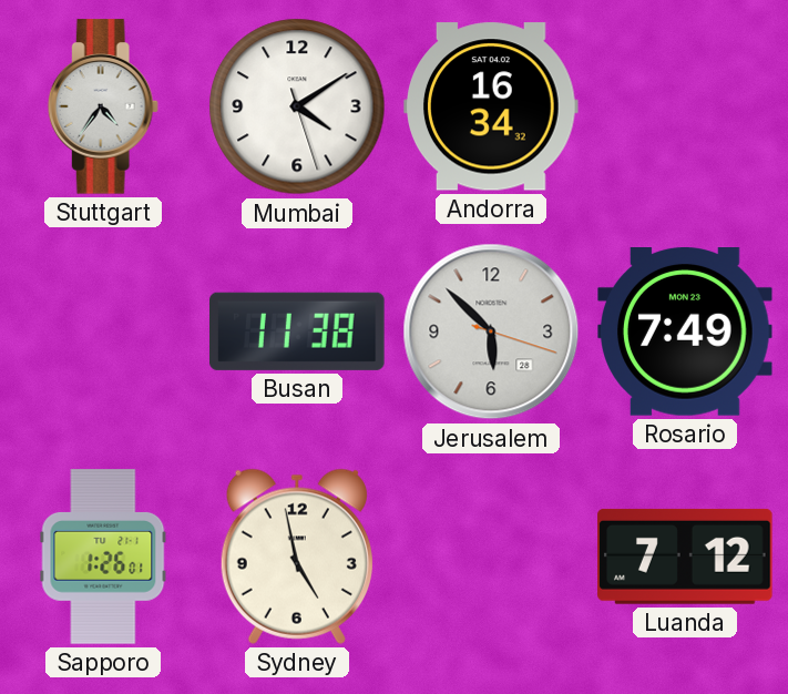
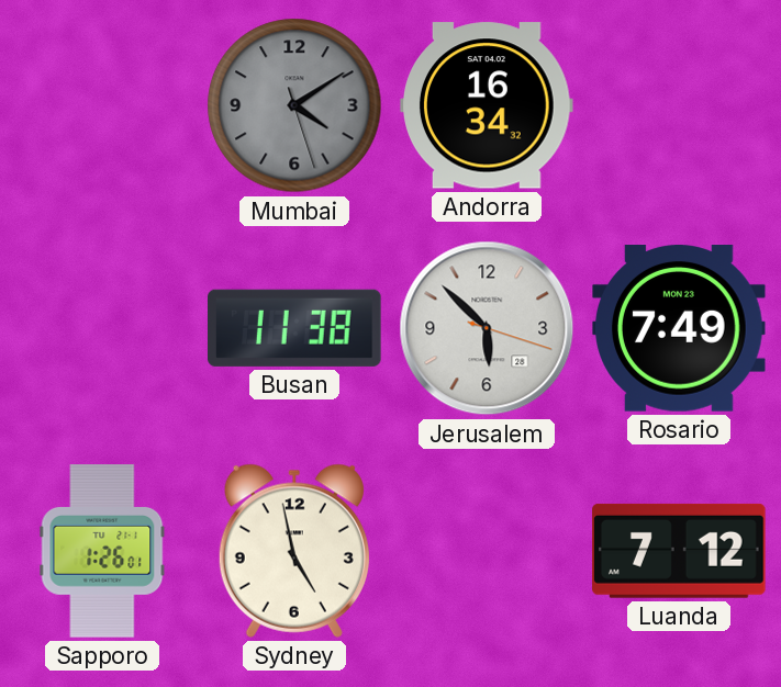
Stuttgart: 4:36 -> none (103, 106)
Mumbai dial: white -> grey (294, 105)
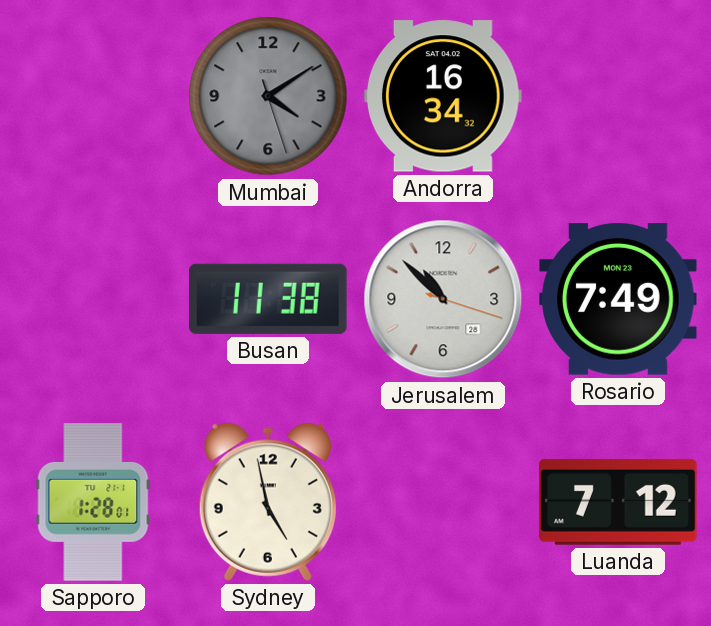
Jerusalem: 5:52 -> 10:52 (443, 299)
Sapporo: 1:26 -> 1:28 (93, 502)
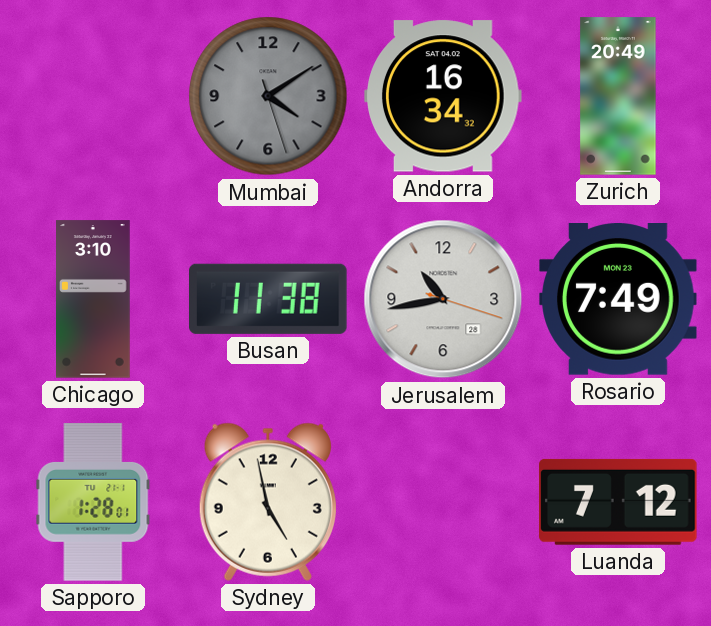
Zurich: none -> 20:49 (618, 96)
Chicago: none -> 3:10 (94, 299)
Jerusalem: 10:52 -> 10:43 (443, 299)
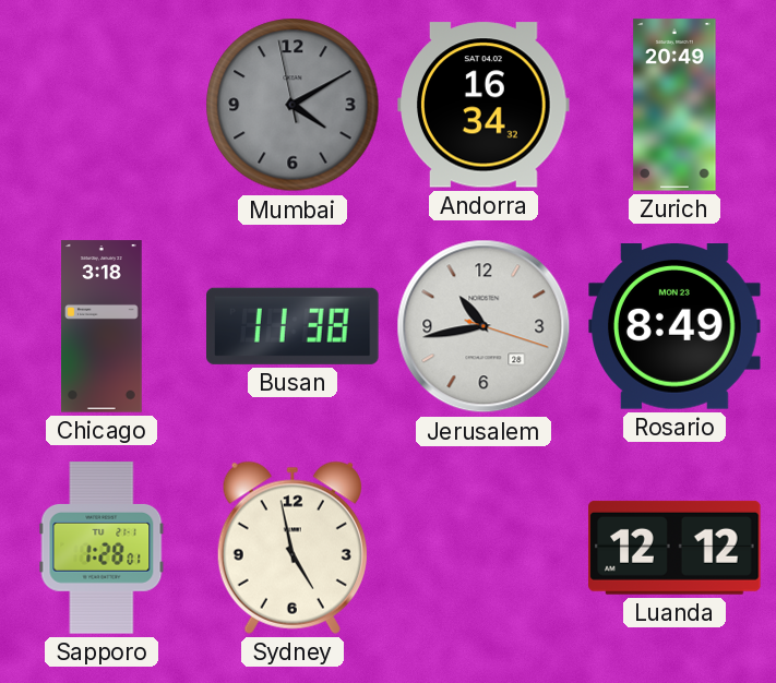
Mumbai: 4:09:27 -> 4:09:58 (293, 105)
Chicago: 3:10 -> 3:18 (103, 326)
Rosario: 7:49 -> 8:49 (674, 326)
Luanda: 7:12 -> 12:12 (674, 548)
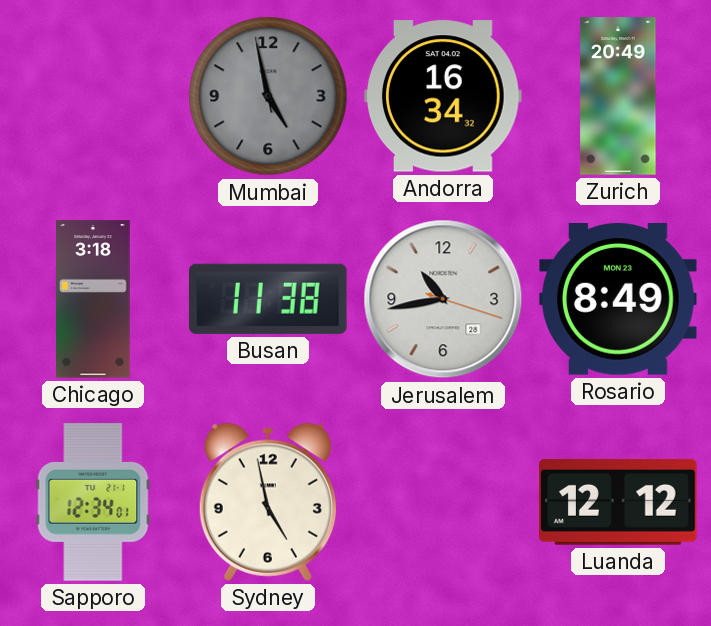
Mumbai: 4:09 -> 4:57 (268, 96)
Sapporo: 1:28 -> 12:34 (93, 502)
